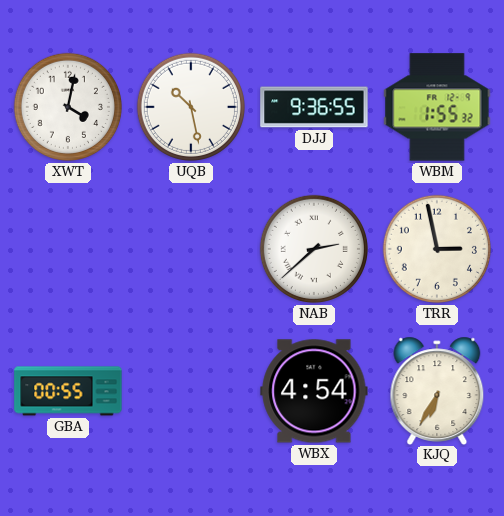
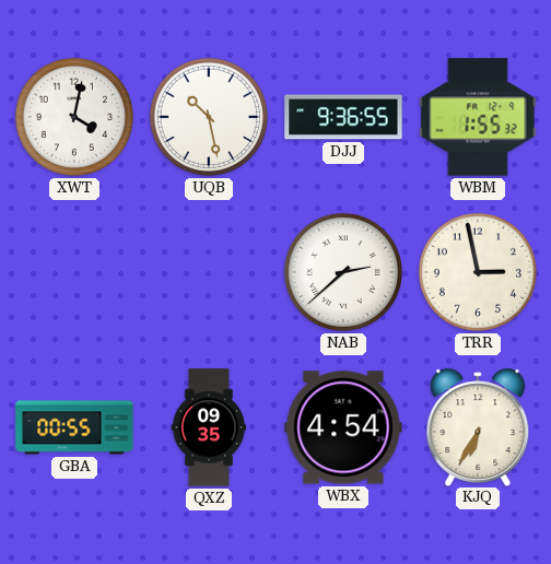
QXZ: none -> 09:35 (209, 427)
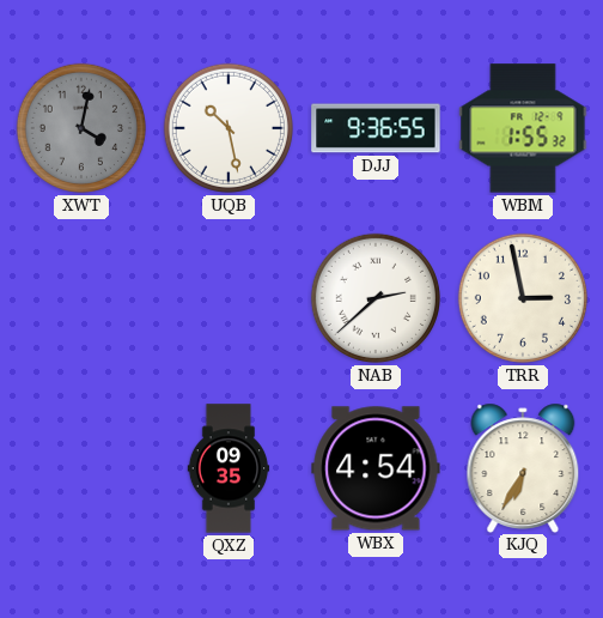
XWT dial: white -> grey (81, 128)
GBA: 00:55 -> none (74, 427)
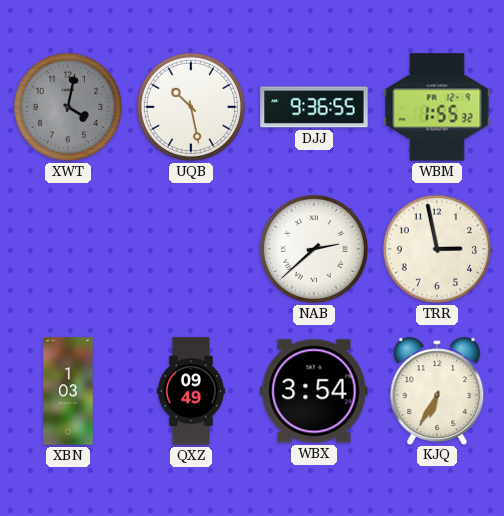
XBN: none -> 1:03 (68, 391)
QXZ: 09:35 -> 09:49 (191, 391)
WBX: 4:54 -> 3:54 (314, 391)
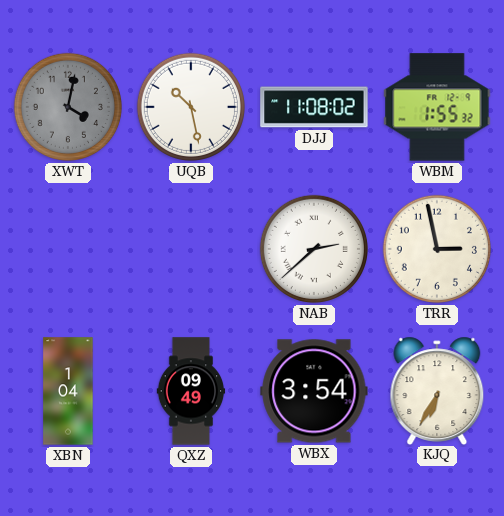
DJJ: 9:36 -> 11:08 (314, 107)
XBN: 1:03 -> 1:04 (68, 391)
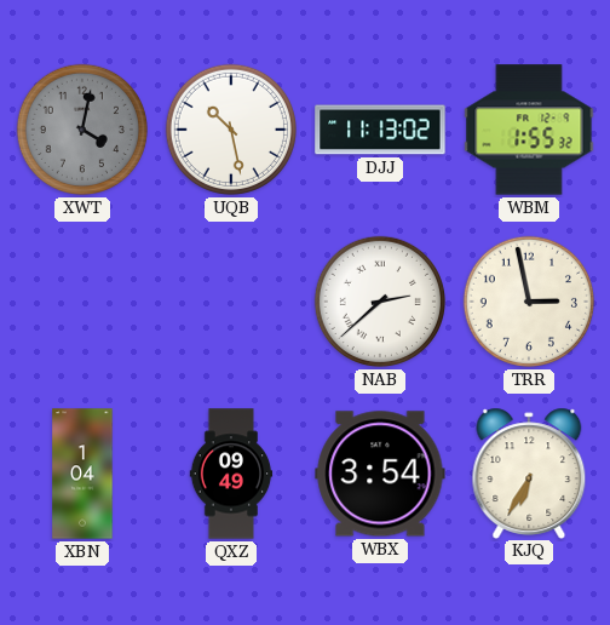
DJJ: 11:08 -> 11:13 (380, 130)
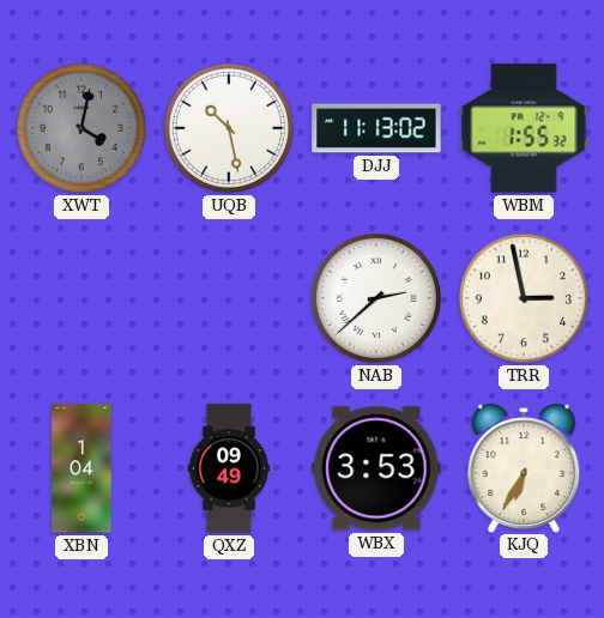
WBX: 3:54 -> 3:53 (376, 468)
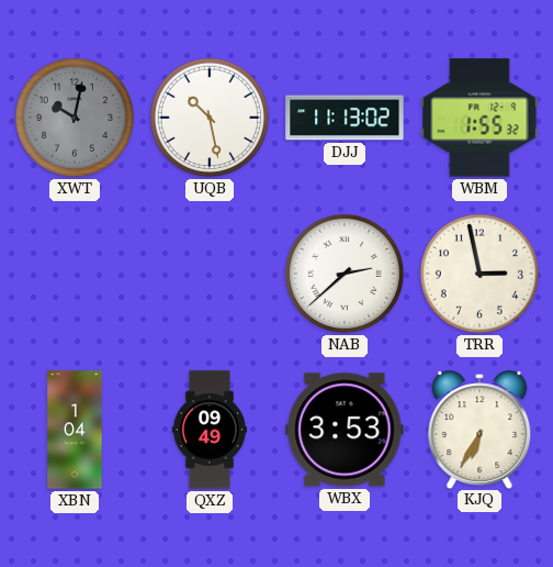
XWT: 4:02 -> 10:02 (75, 118)
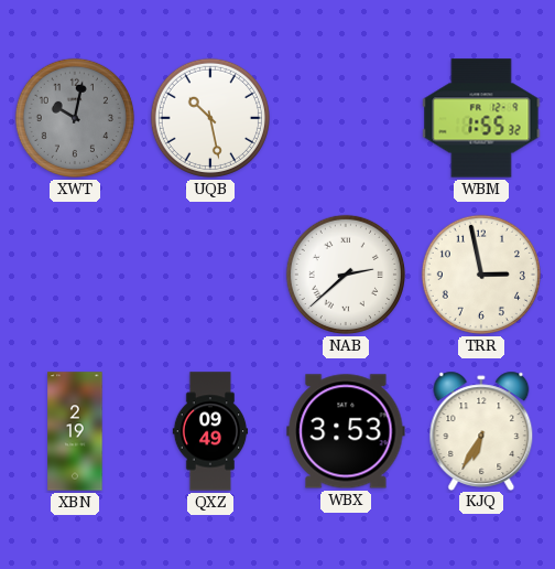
DJJ: 11:13 -> none (345, 118)
XBN: 1:04 -> 2:19 (75, 431)
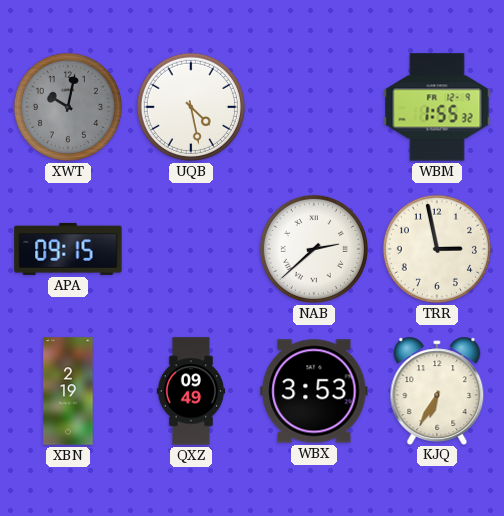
UQB: 10:28 -> 4:28 (191, 107)
APA: none -> 09:15 (68, 249)
